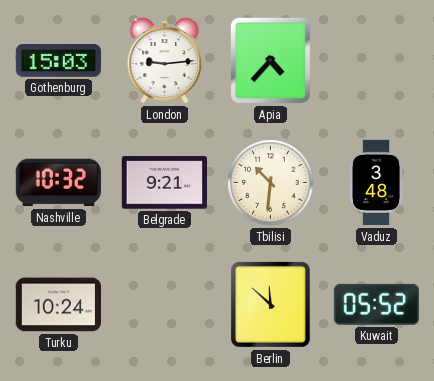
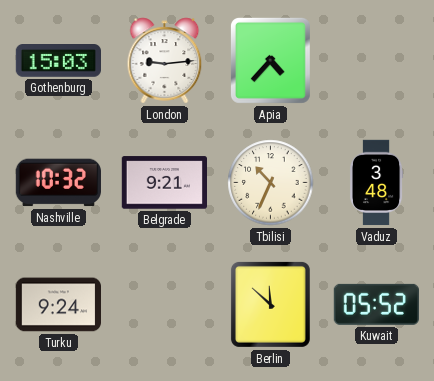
Tbilisi: 10:31 -> 10:34 (271, 183)
Turku: 10:24 -> 9:24 (58, 305)
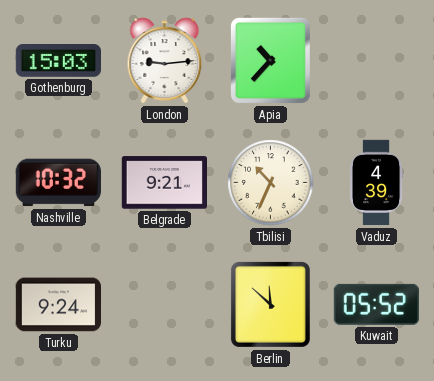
Apia: 4:37 -> 10:37 (270, 60)
Vaduz: 3:48 -> 4:39 (376, 183)
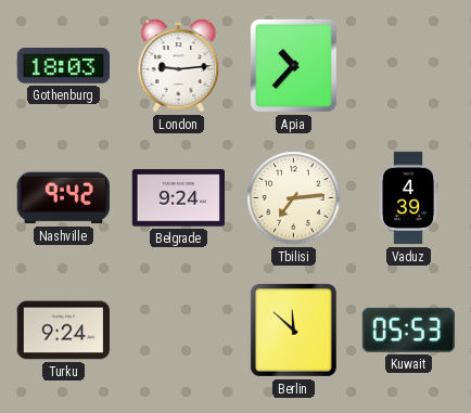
Gothenburg: 15:03 -> 18:03 (63, 66)
Nashville: 10:32 -> 9:42 (63, 198)
Belgrade: 9:21 -> 9:24 (178, 198)
Tbilisi: 10:34 -> 7:14 (294, 198)
Kuwait: 05:52 -> 05:53 (408, 330)
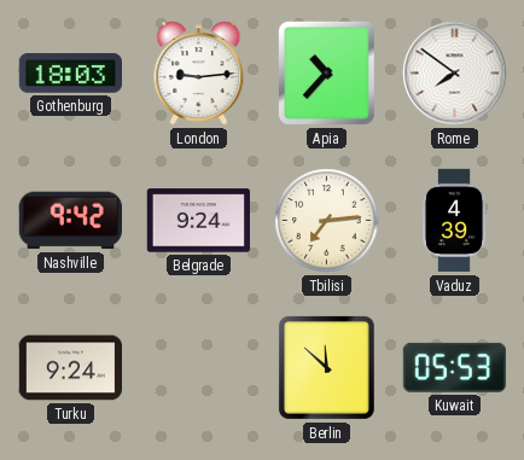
Rome: none -> 7:51 (455, 74)
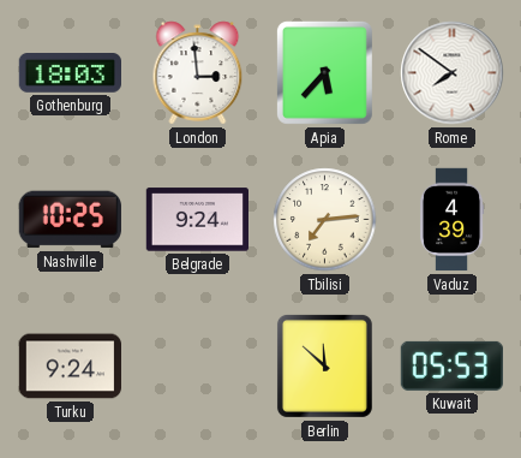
London: 9:14 -> 2:59 (198, 73)
Apia: 10:37 -> 5:37 (324, 72)
Nashville: 9:42 -> 10:25 (70, 220)
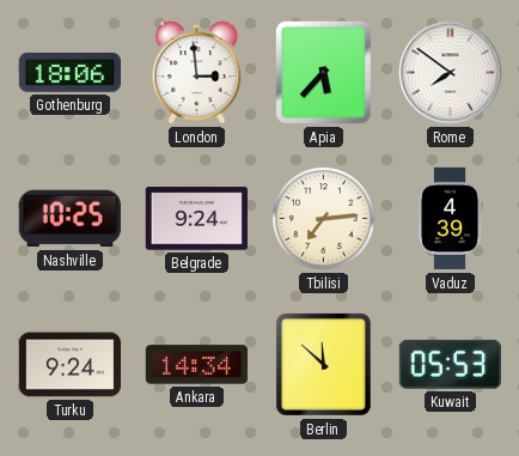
Gothenburg: 18:03 -> 18:06 (69, 73)
Ankara: none -> 14:34 (196, 365)
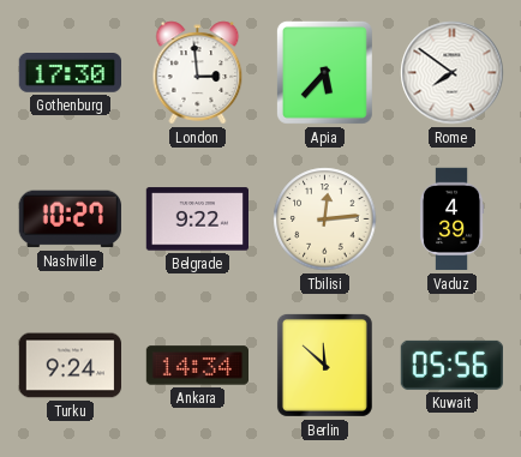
Gothenburg: 18:06 -> 17:30 (70, 73)
Nashville: 10:25 -> 10:27 (70, 220)
Belgrade: 9:24 -> 9:22 (197, 220)
Tbilisi: 7:14 -> 12:14 (325, 220)
Kuwait: 05:53 -> 05:56 (451, 365)
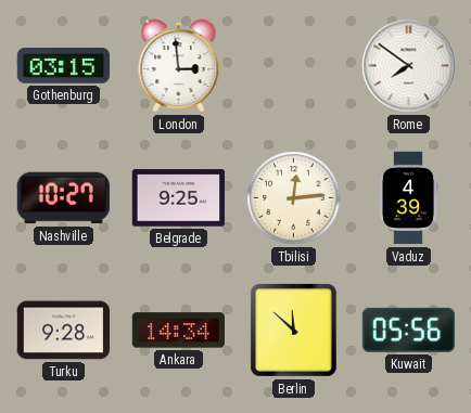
Gothenburg: 17:30 -> 03:15 (63, 66)
Apia: 5:37 -> none (324, 72)
Belgrade: 9:22 -> 9:25 (178, 198)
Turku: 9:24 -> 9:28 (63, 331)
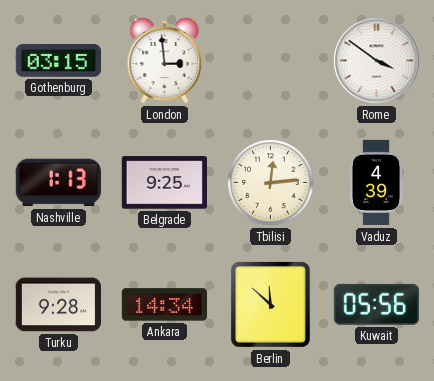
Rome: 7:51 -> 3:51 (377, 61)
Nashville: 10:27 -> 1:13 (58, 183)
